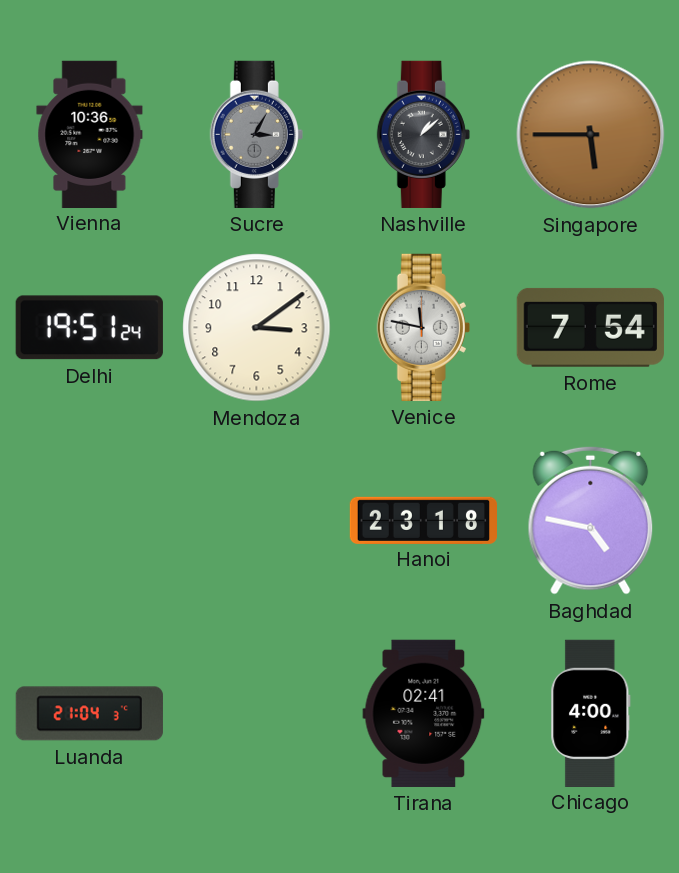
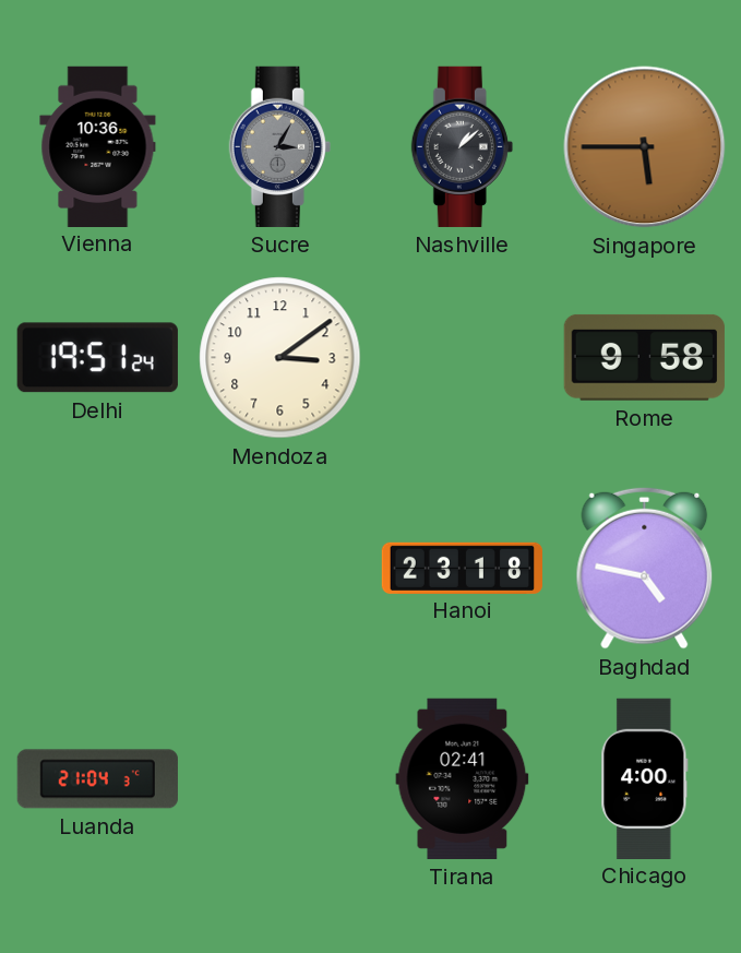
Venice: 11:47 -> none (423, 327)
Rome: 7:54 -> 9:58 (644, 357)
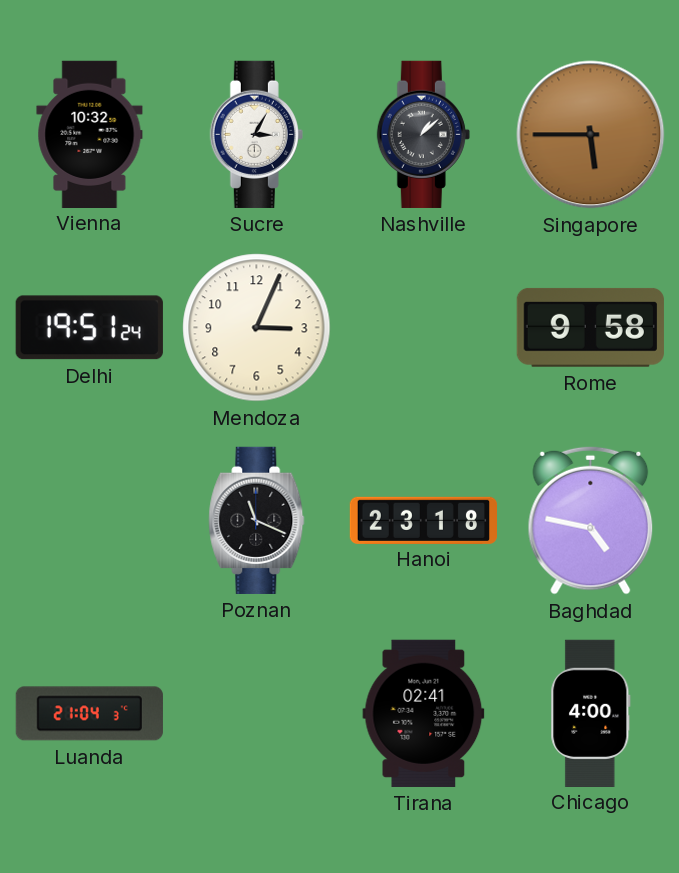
Vienna: 10:36 -> 10:32 (90, 134)
Sucre dial: grey -> white (256, 134)
Mendoza: 3:09 -> 3:04 (257, 328)
Poznan: none -> 11:19 (257, 520)
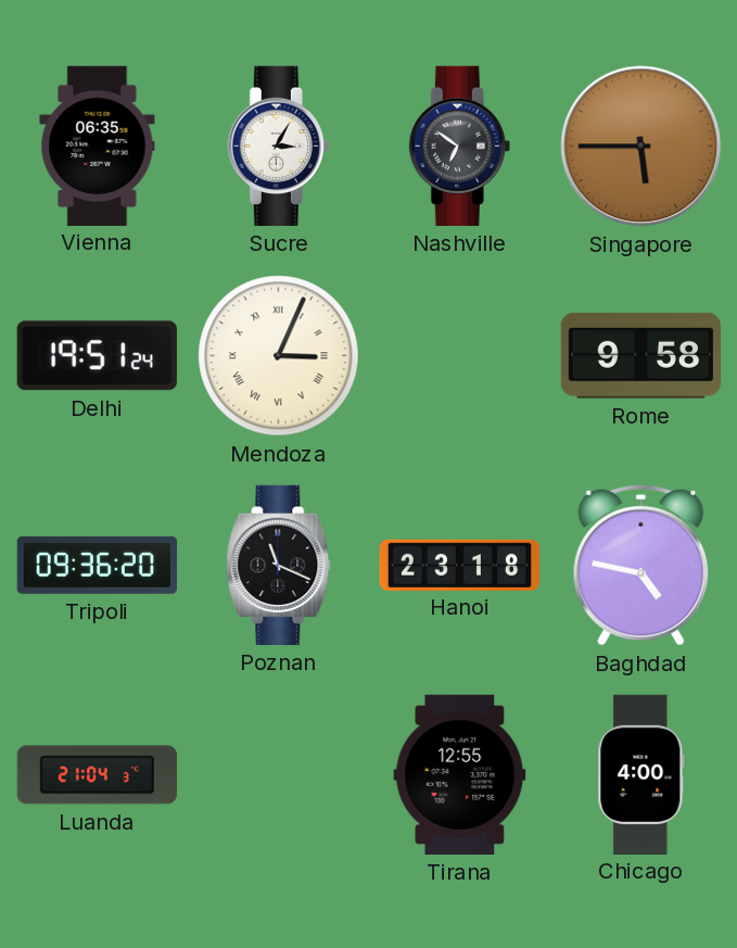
Vienna: 10:32 -> 06:35 (98, 146)
Nashville: 1:08 -> 6:51 (459, 146)
Mendoza numerals: Arabic -> Roman (279, 356)
Tripoli: none -> 09:36 (97, 565)
Tirana: 02:41 -> 12:55 (460, 774)
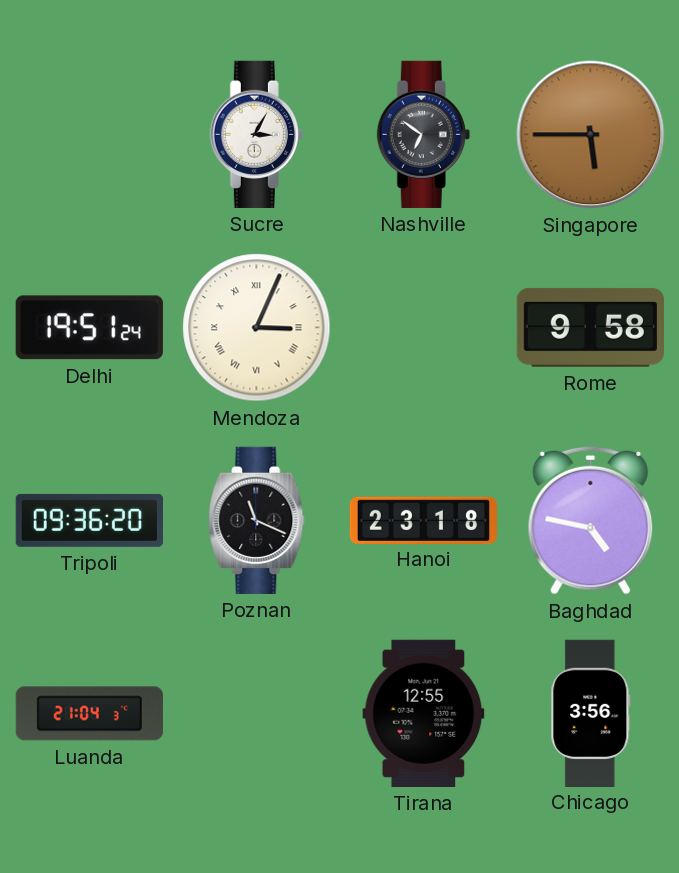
Vienna: 06:35 -> none (98, 146)
Chicago: 4:00 -> 3:56 (591, 713)
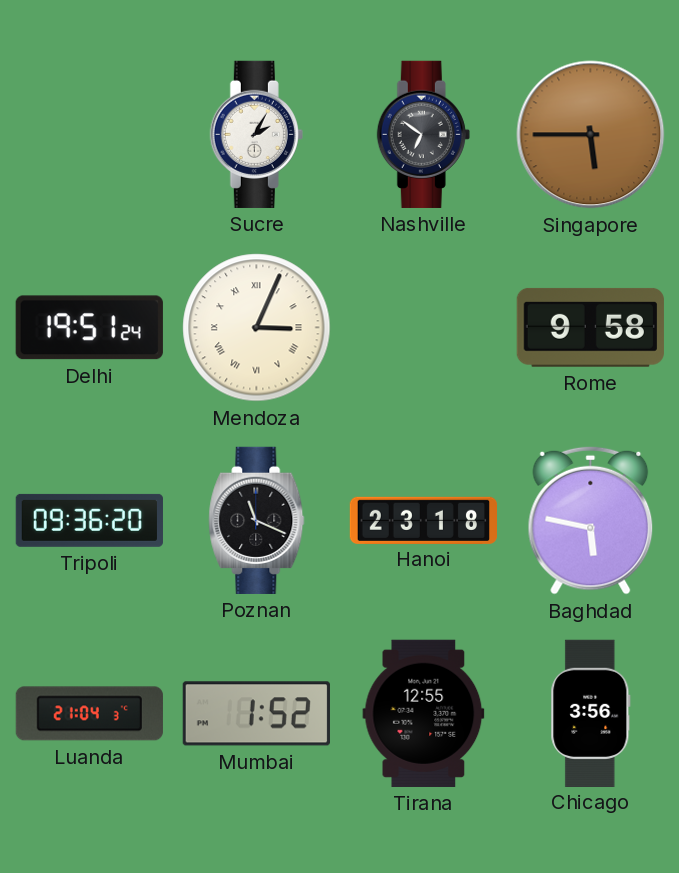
Sucre: 3:05 -> 2:05 (256, 134)
Baghdad: 4:47 -> 5:47 (591, 520)
Mumbai: none -> 1:52 (256, 714)
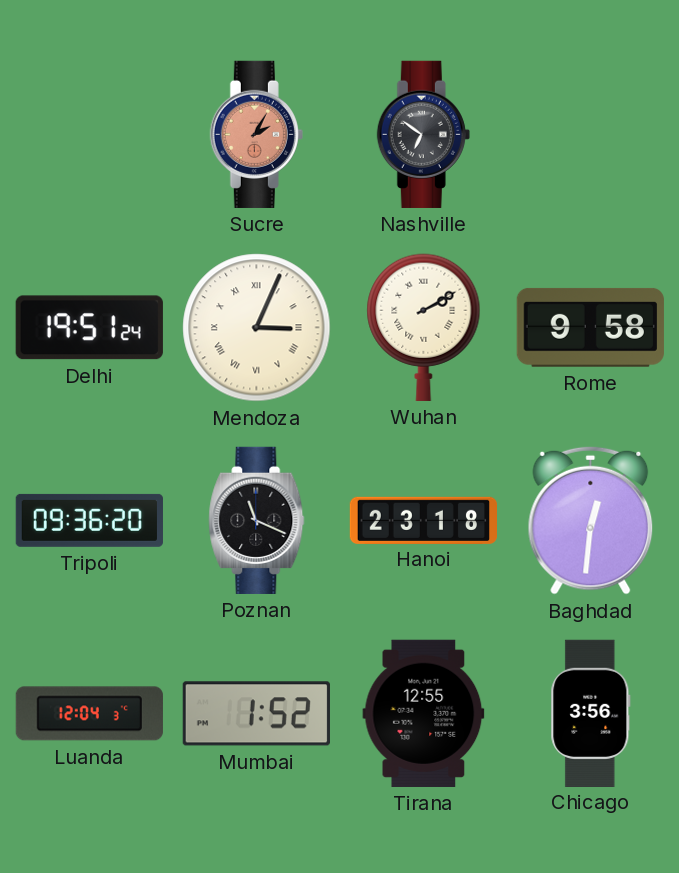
Sucre dial: white -> salmon (256, 134)
Singapore: 5:45 -> none (591, 135)
Wuhan: none -> 2:10 (424, 327)
Baghdad: 5:47 -> 12:31 (591, 520)
Luanda: 21:04 -> 12:04 (89, 714)
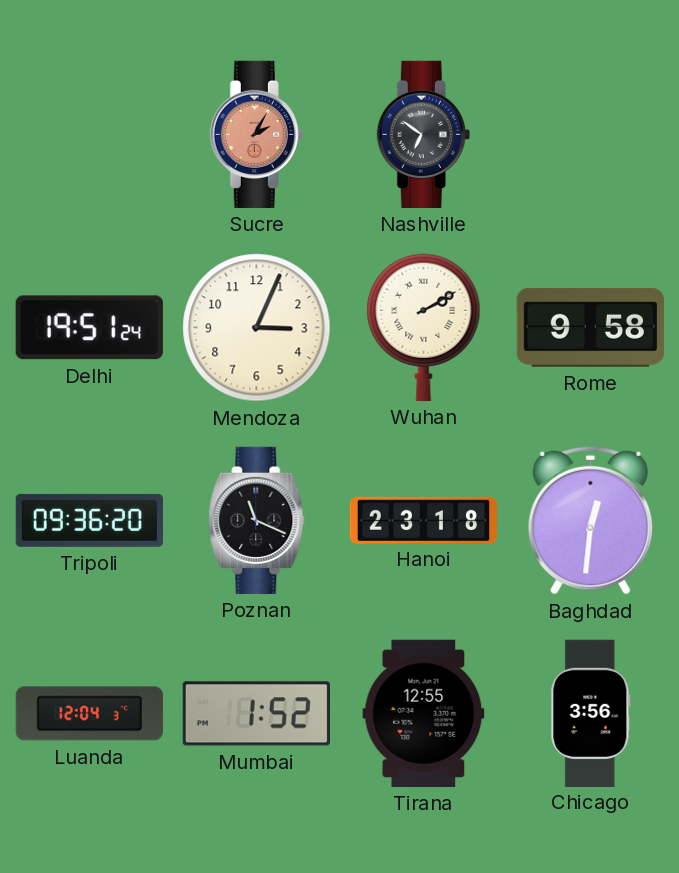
Mendoza numerals: Roman -> Arabic (257, 328)
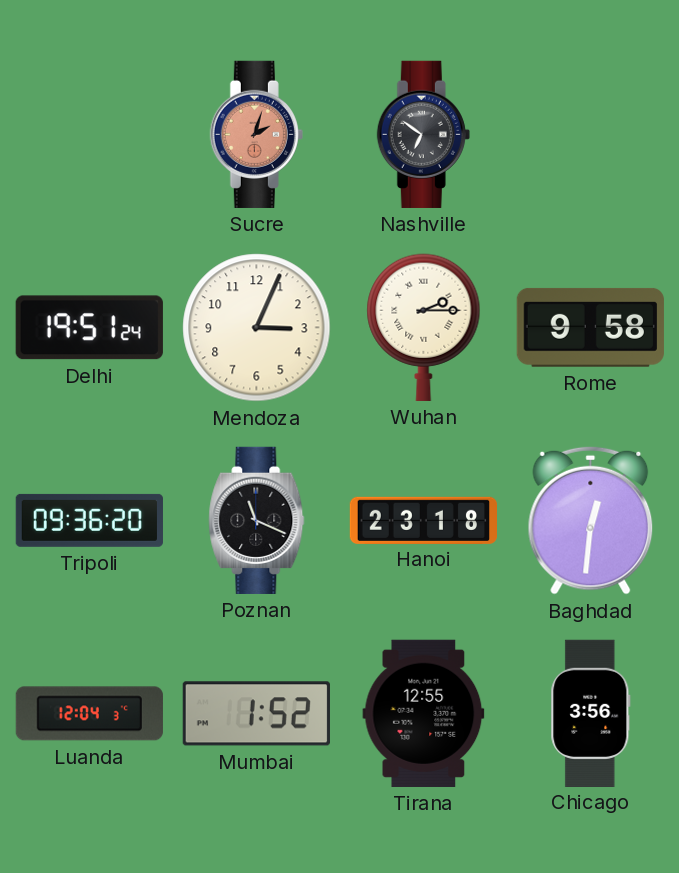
Sucre: 2:05 -> 2:03 (256, 134)
Wuhan: 2:10 -> 2:15 (424, 327)
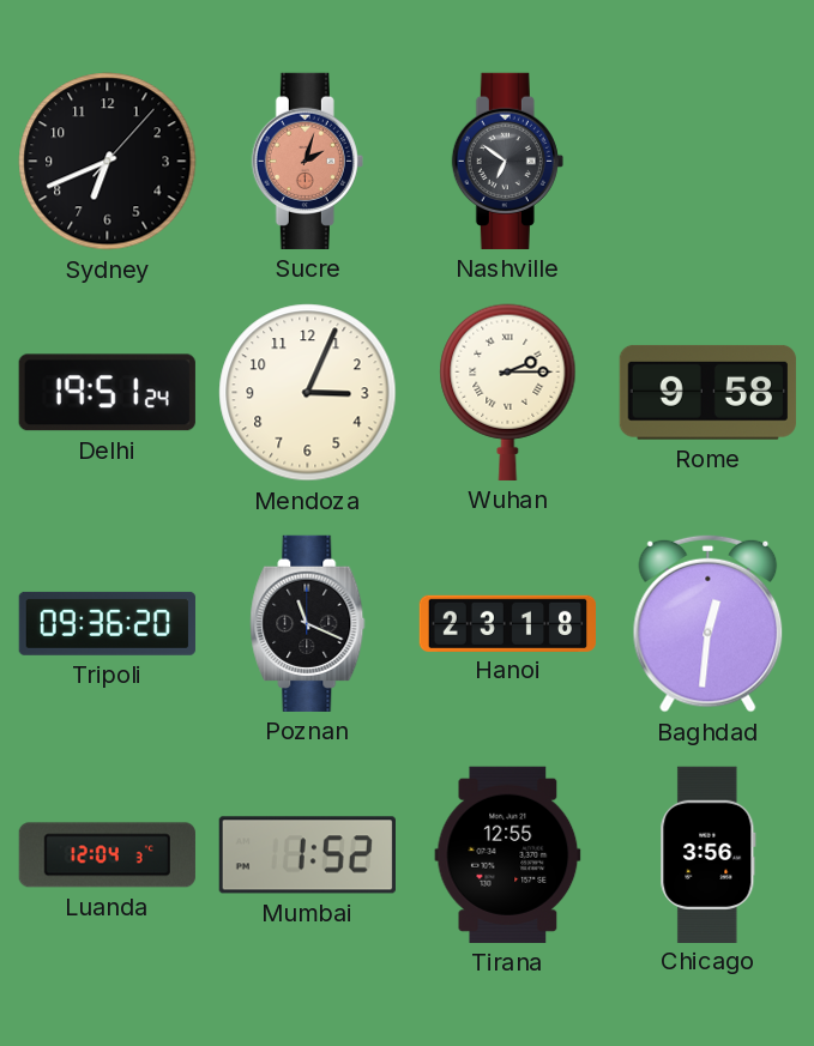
Sydney: none -> 6:41 (108, 162)
